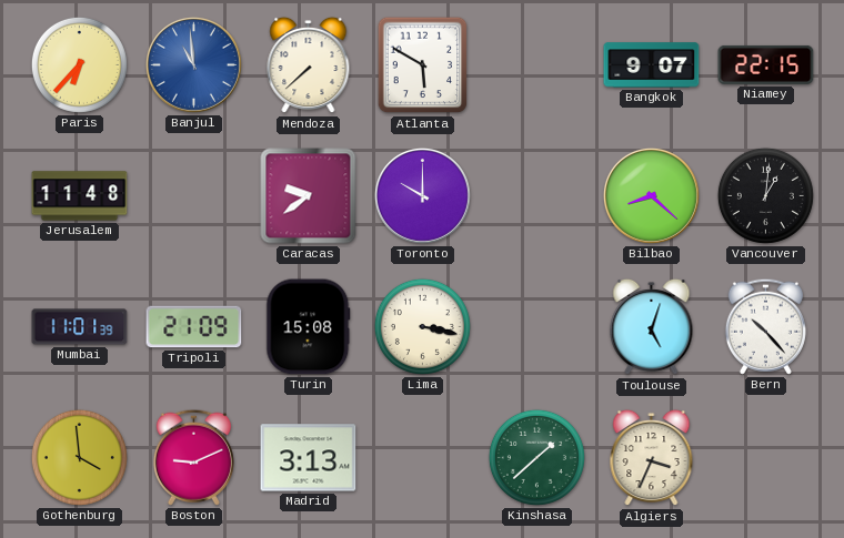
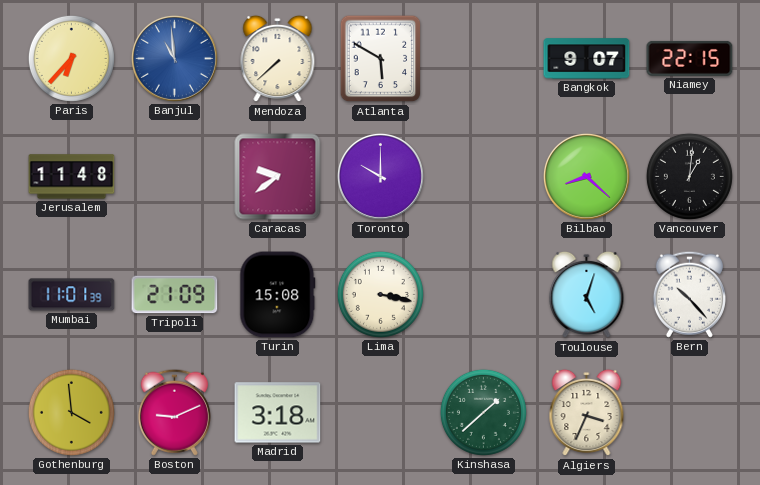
Madrid: 3:13 -> 3:18 (278, 413)
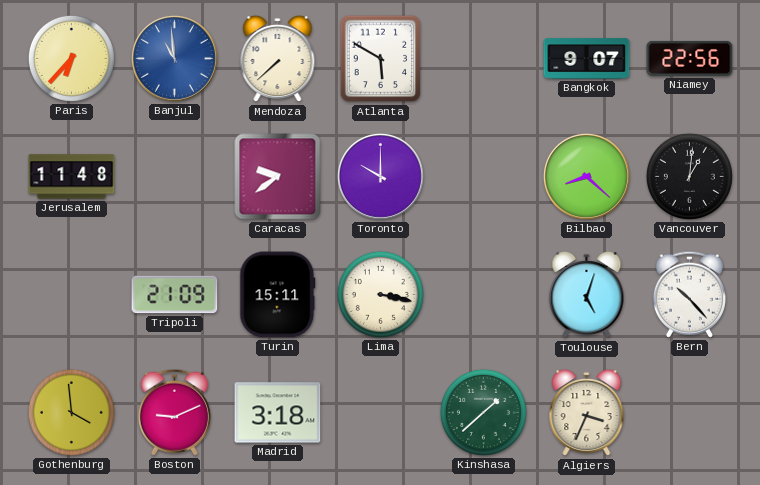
Niamey: 22:15 -> 22:56 (690, 58)
Mumbai: 11:01 -> none (72, 295)
Turin: 15:08 -> 15:11 (278, 295)
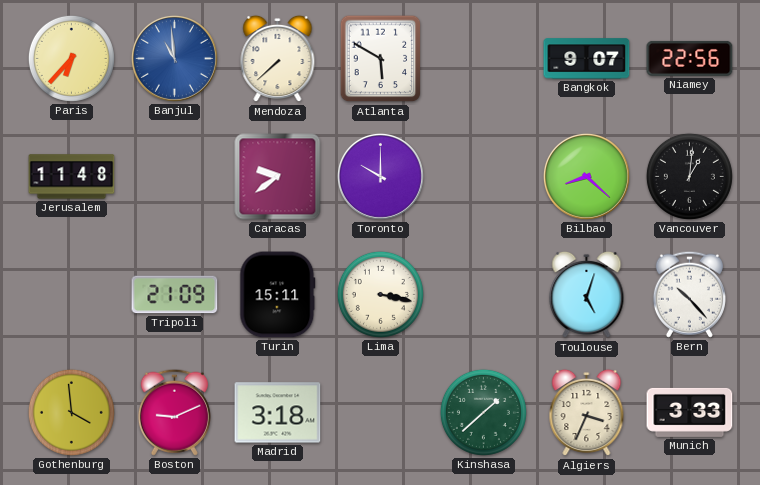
Munich: none -> 3:33 (690, 412)
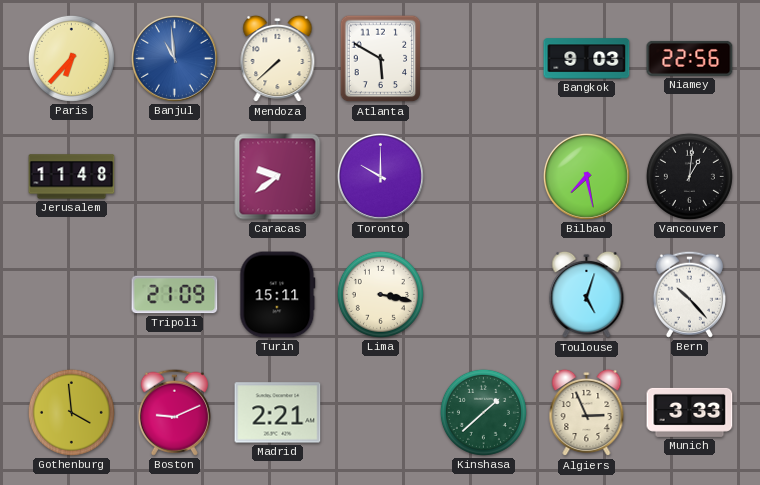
Bangkok: 9:07 -> 9:03 (587, 59)
Bilbao: 8:22 -> 7:28 (586, 176)
Madrid: 3:18 -> 2:21 (278, 413)
Algiers: 3:34 -> 2:56 (587, 413)
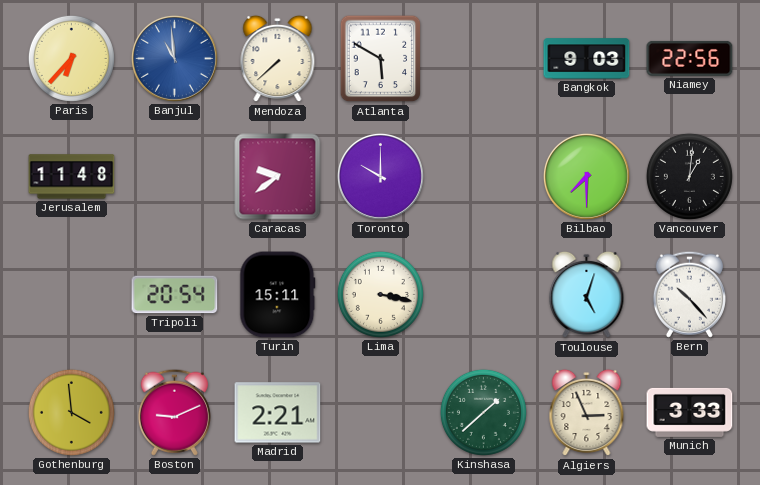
Bilbao: 7:28 -> 7:30 (586, 176)
Tripoli: 21:09 -> 20:54 (175, 295)
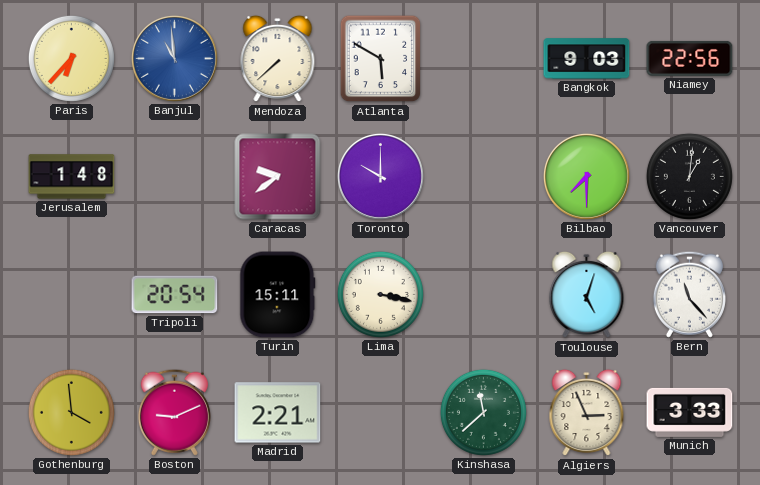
Jerusalem: 11:48 -> 1:48 (72, 177)
Bern: 10:23 -> 11:23 (689, 294)
Kinshasa: 1:38 -> 11:38 (483, 412)
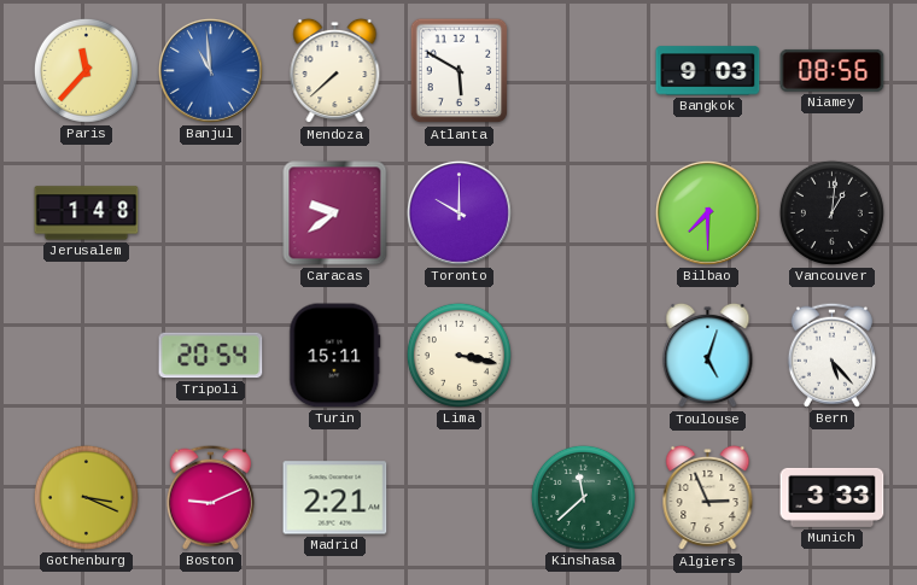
Paris: 6:37 -> 11:37 (86, 70)
Niamey: 22:56 -> 08:56 (833, 70)
Bern: 11:23 -> 5:23 (831, 355)
Gothenburg: 3:59 -> 3:19 (86, 497)
